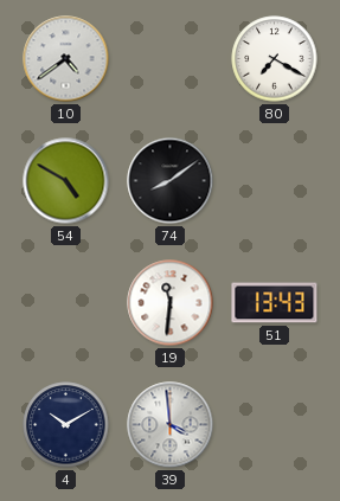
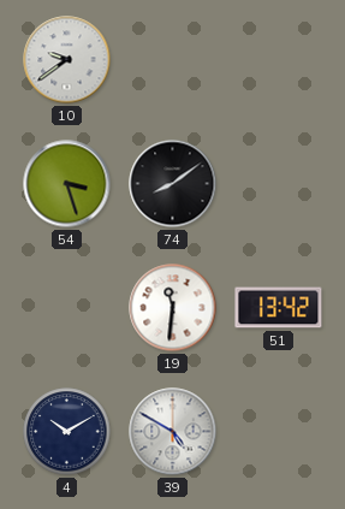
10: 4:39 -> 9:39 (67, 60)
80: 7:20 -> none (275, 59)
54: 4:50 -> 3:27 (67, 184)
51: 13:43 -> 13:42 (279, 308)
39: 3:59 -> 4:50 (173, 432)
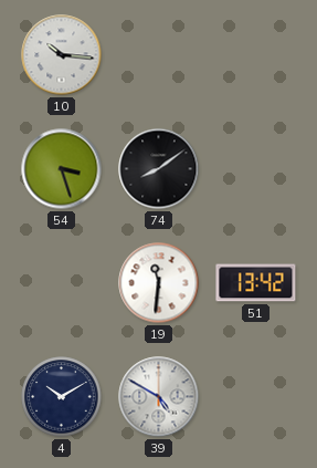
10: 9:39 -> 10:16 (62, 55)
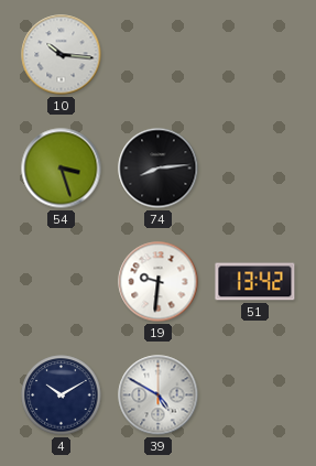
74: 8:09 -> 8:14 (159, 169)
19: 11:31 -> 9:31 (159, 282)
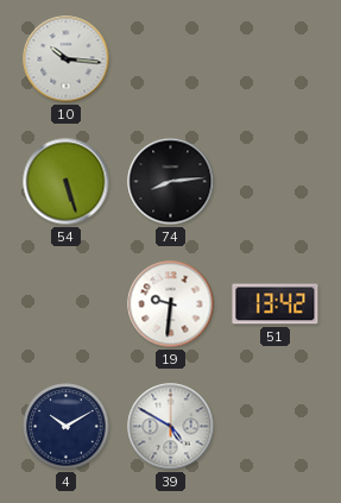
54: 3:27 -> 5:27 (67, 182)
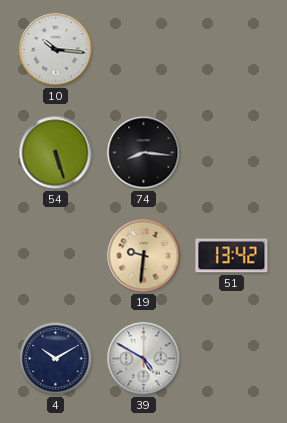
74: 8:14 -> 8:16 (144, 153)
19 dial: white -> champagne (144, 256)
